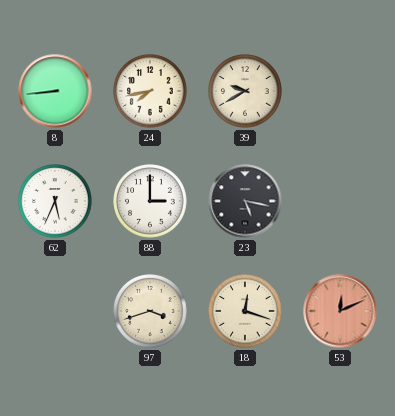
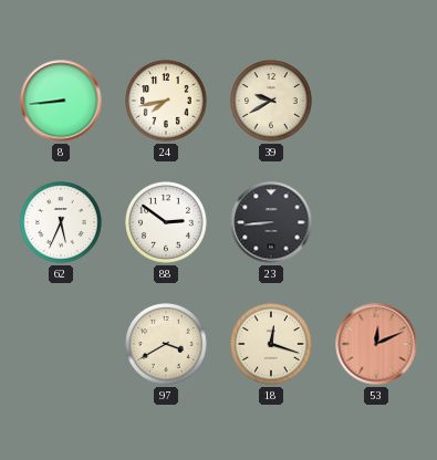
88: 3:00 -> 2:51 (166, 222)
23: 5:17 -> 8:44 (271, 222)
97: 3:42 -> 3:40 (166, 344)
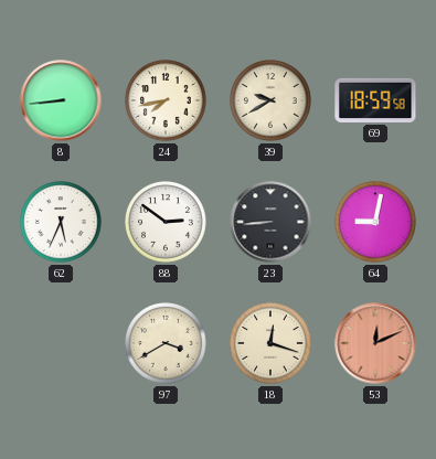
69: none -> 18:59 (375, 100)
64: none -> 9:02 (375, 222)
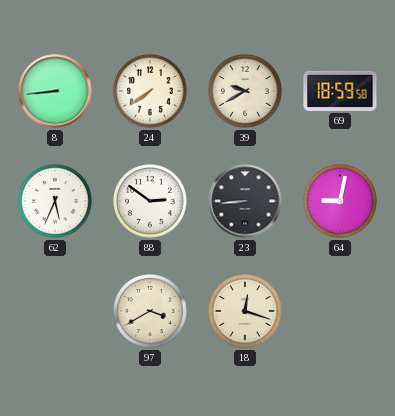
24: 7:43 -> 7:39 (150, 91)
53: 12:11 -> none (375, 343)
